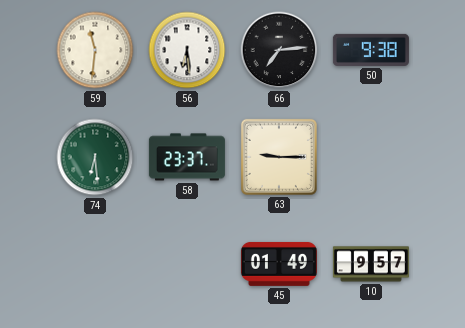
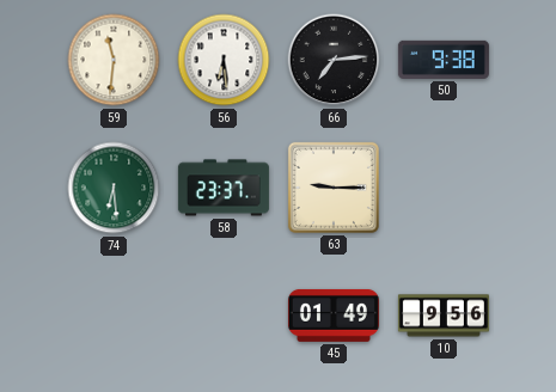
10: 9:57 -> 9:56 (444, 316)
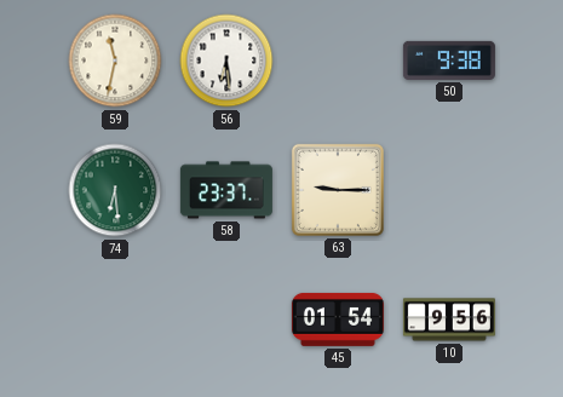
59: 11:31 -> 11:32 (115, 61)
66: 7:14 -> none (334, 60)
45: 01:49 -> 01:54 (338, 320)
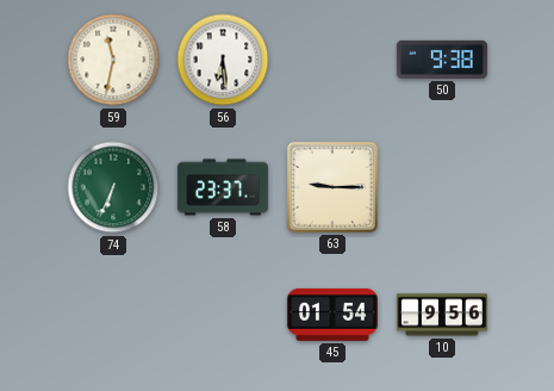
74: 6:29 -> 6:34 (113, 187)
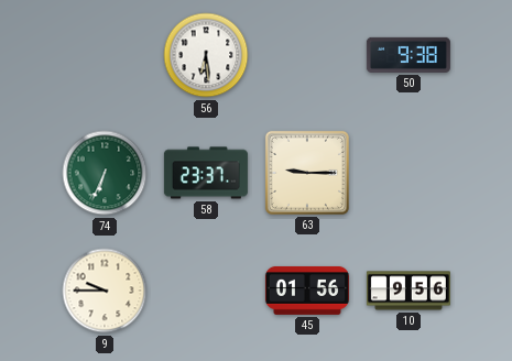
59: 11:32 -> none (113, 60)
9: none -> 9:45 (105, 291)
45: 01:54 -> 01:56 (307, 291)
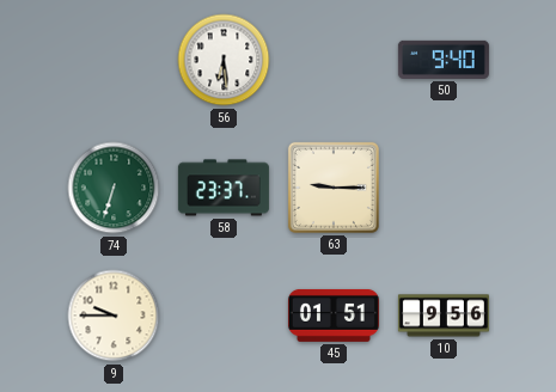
50: 9:38 -> 9:40 (444, 60)
74: 6:34 -> 6:33 (114, 188)
45: 01:56 -> 01:51 (334, 316)
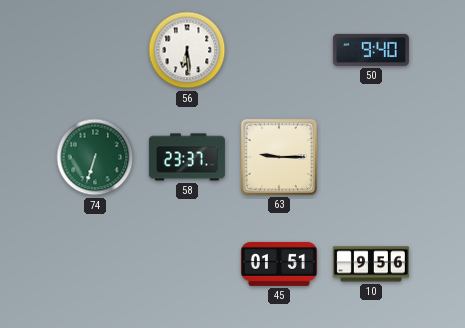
9: 9:45 -> none (114, 316)
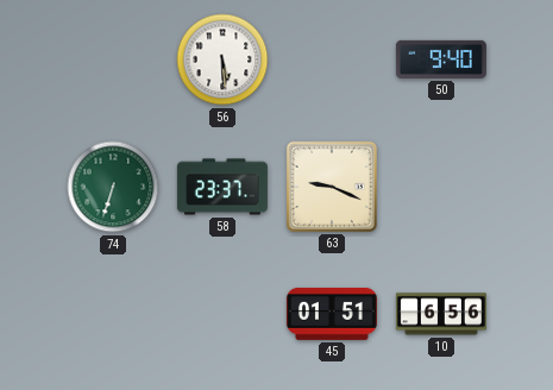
56: 6:29 -> 5:29 (222, 59)
63: 9:15 -> 9:19 (332, 187)
10: 9:56 -> 6:56 (441, 314)
